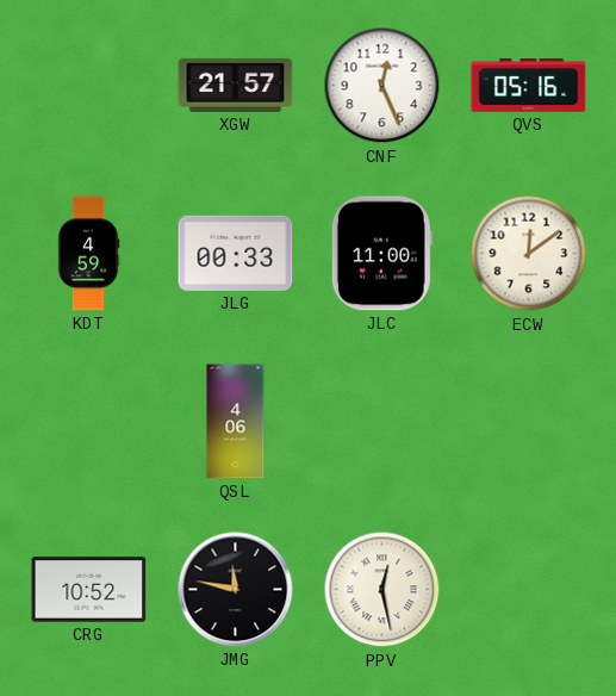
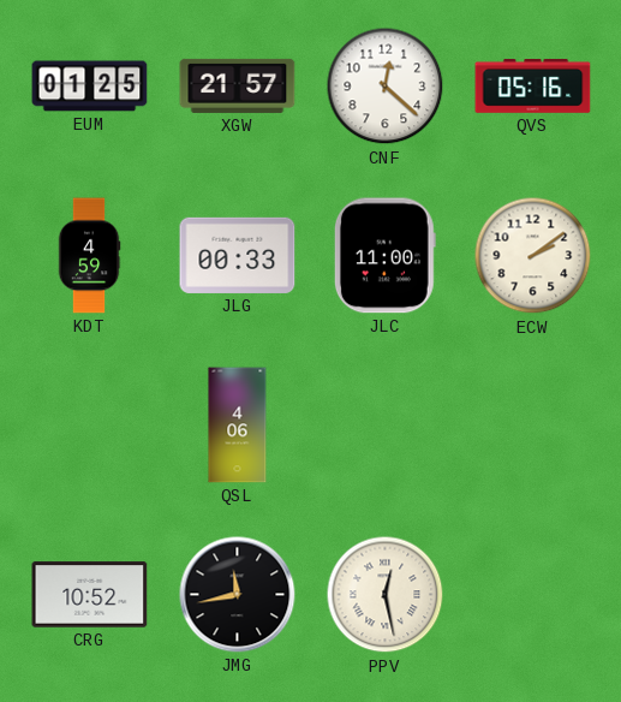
EUM: none -> 01:25 (90, 87)
CNF: 12:26 -> 12:22 (386, 87)
ECW: 12:09 -> 2:09 (533, 256)
JMG: 11:47 -> 11:43 (238, 595)
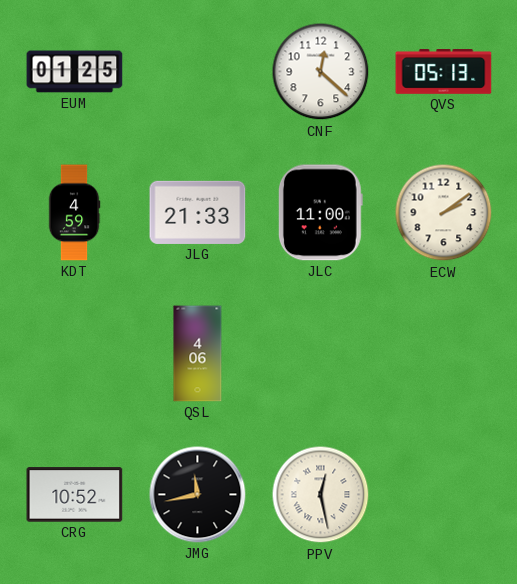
XGW: 21:57 -> none (238, 85)
QVS: 05:16 -> 05:13 (444, 72)
JLG: 00:33 -> 21:33 (198, 212)
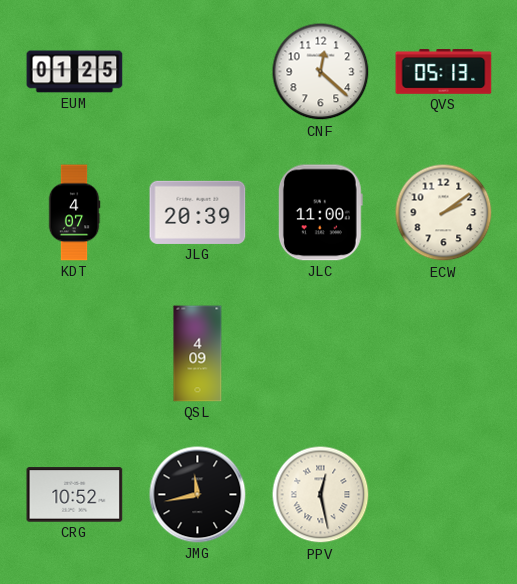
KDT: 4:59 -> 4:07 (74, 213)
JLG: 21:33 -> 20:39 (198, 212)
QSL: 4:06 -> 4:09 (198, 354)
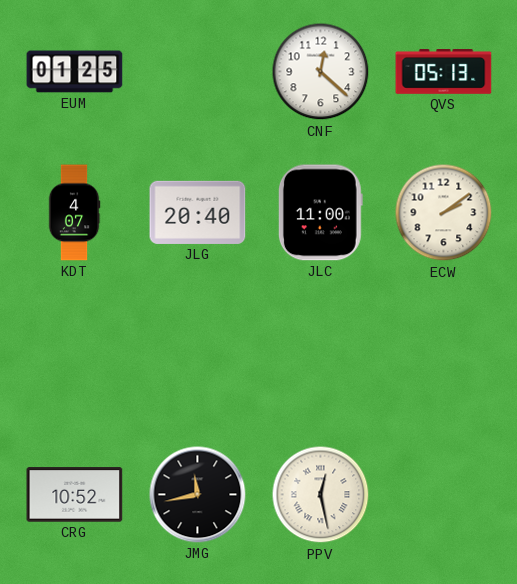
JLG: 20:39 -> 20:40 (198, 212)
QSL: 4:09 -> none (198, 354)
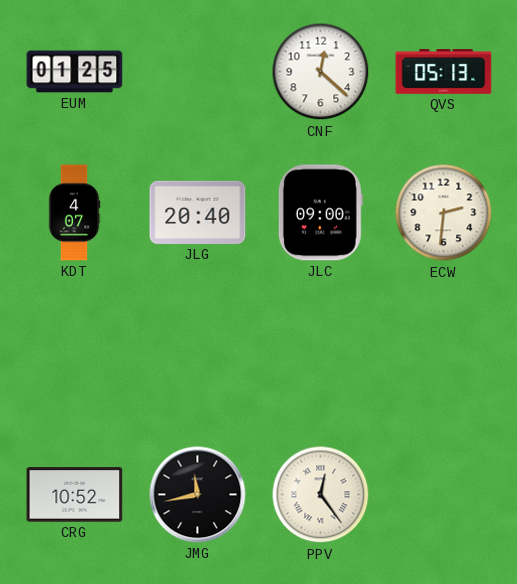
JLC: 11:00 -> 09:00 (320, 213)
ECW: 2:09 -> 2:31 (444, 213)
PPV: 12:28 -> 12:24 (321, 495)
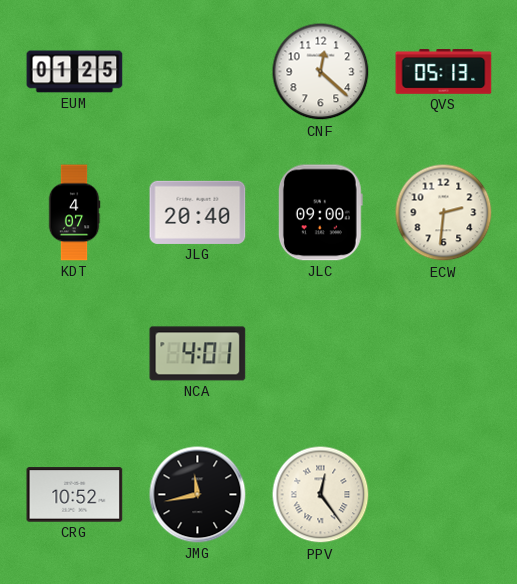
NCA: none -> 4:01 (198, 354)
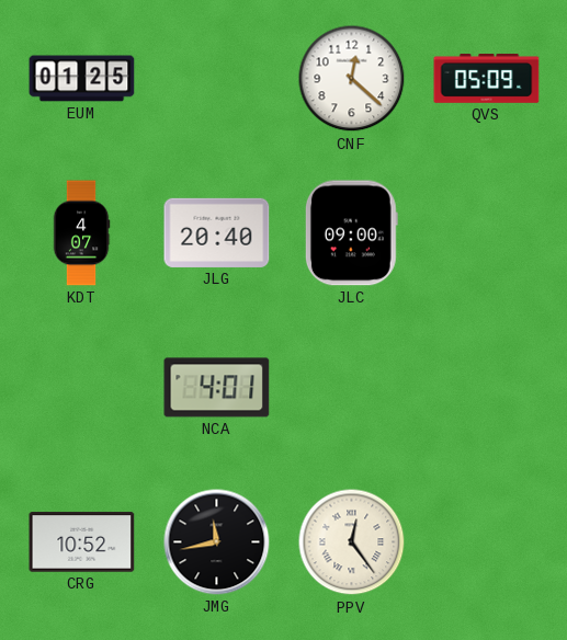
QVS: 05:13 -> 05:09 (487, 79)
ECW: 2:31 -> none (444, 213)
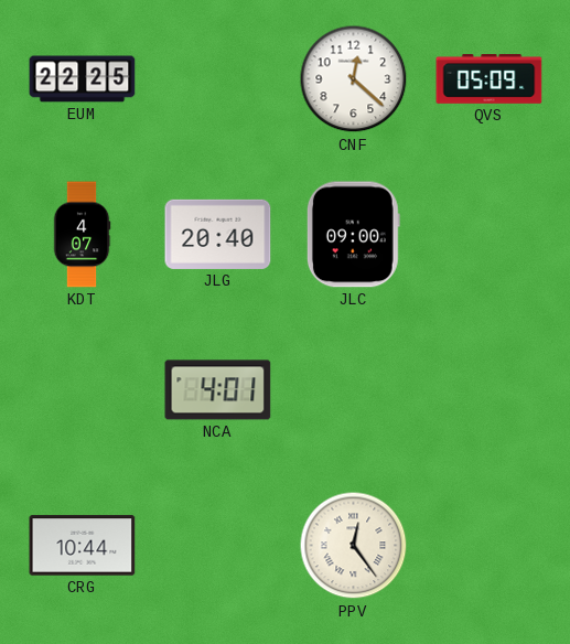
EUM: 01:25 -> 22:25 (83, 79)
CRG: 10:52 -> 10:44 (83, 546)
JMG: 11:43 -> none (217, 542)
